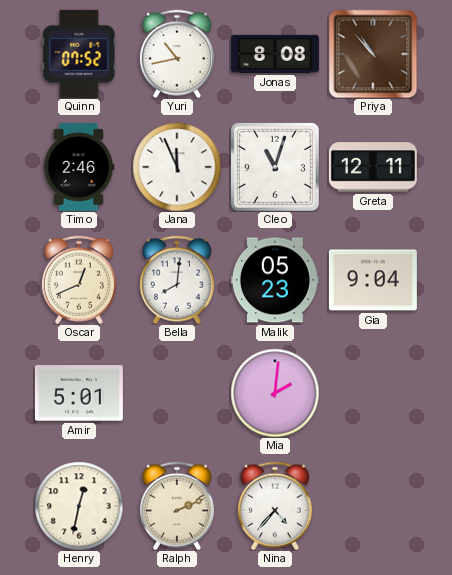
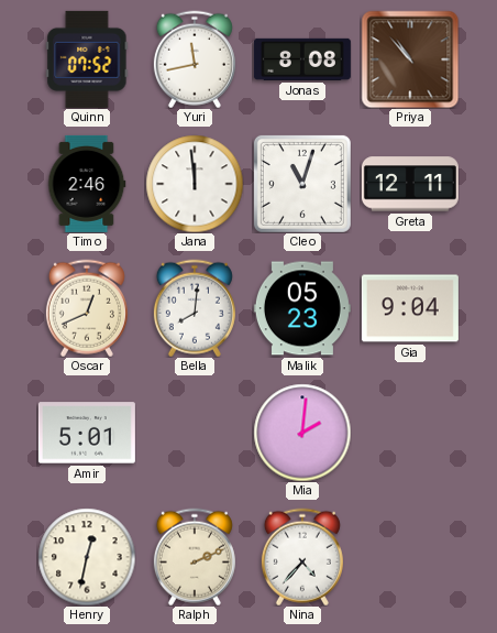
Yuri: 10:43 -> 11:43 (195, 59)
Jana: 11:56 -> 11:59 (195, 184)
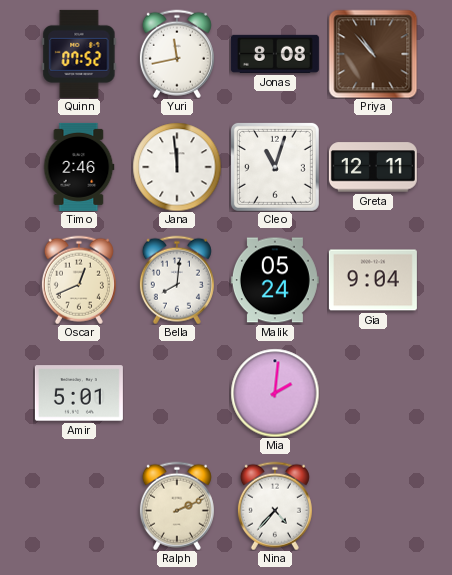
Malik: 05:23 -> 05:24 (275, 280)
Henry: 12:32 -> none (87, 557)
